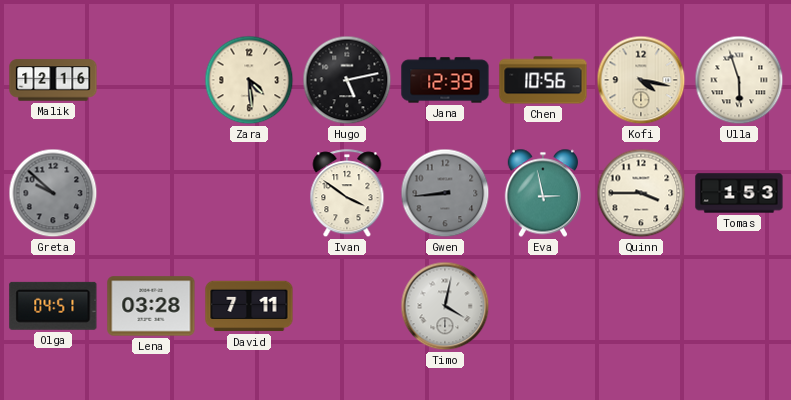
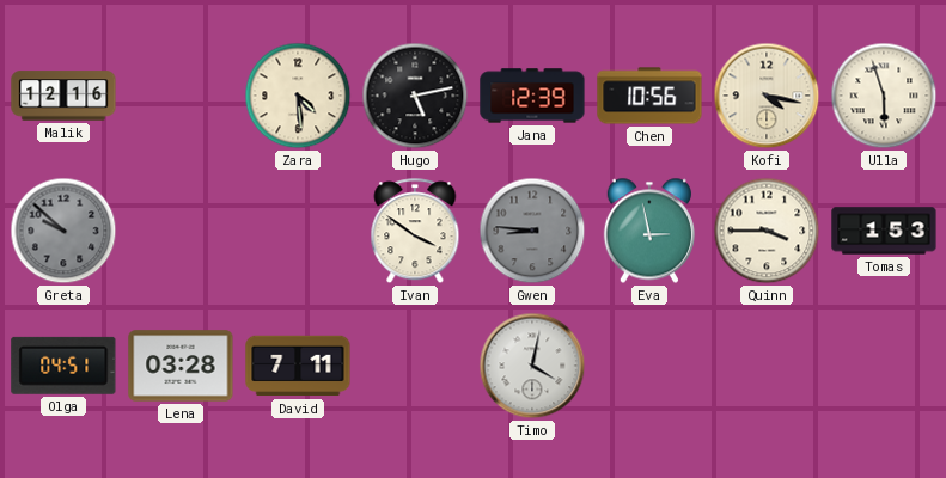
Gwen: 8:44 -> 8:46 (532, 231)
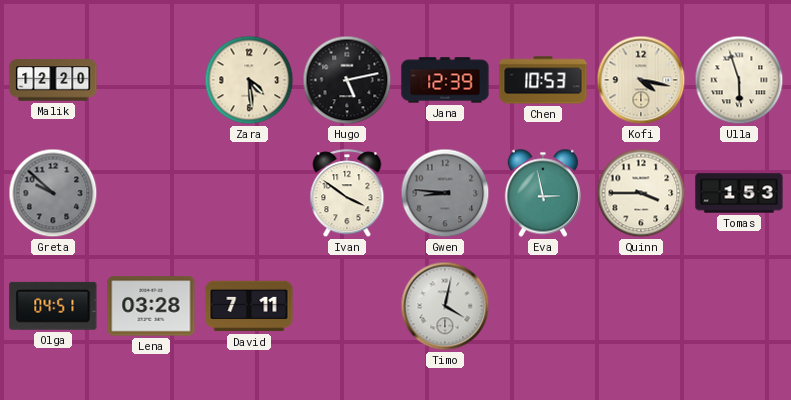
Malik: 12:16 -> 12:20 (53, 80)
Chen: 10:56 -> 10:53 (543, 80)
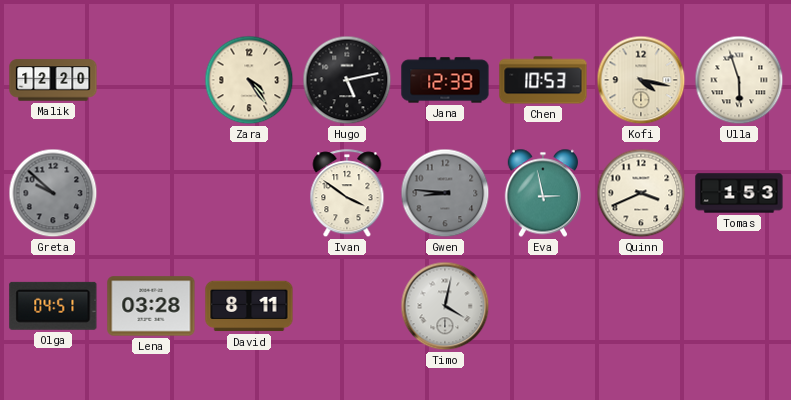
Zara: 4:29 -> 4:24 (249, 80)
Quinn: 3:45 -> 3:41 (641, 193)
David: 7:11 -> 8:11 (249, 306)
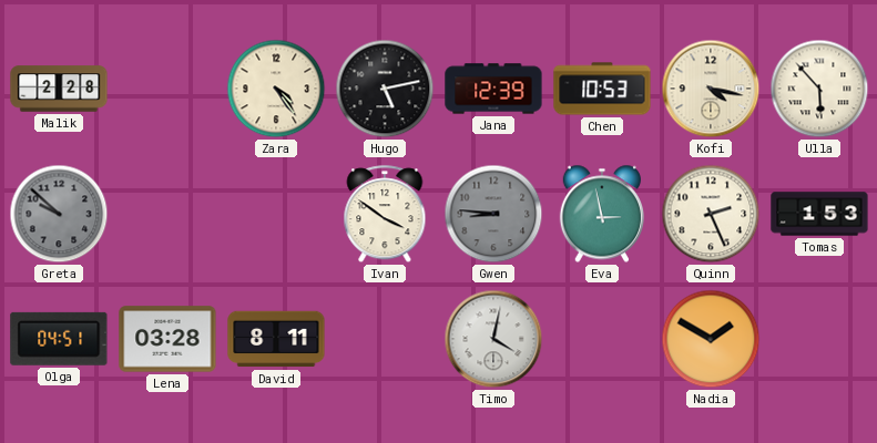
Malik: 12:20 -> 2:28 (59, 89)
Ulla: 5:57 -> 5:53 (819, 89)
Quinn: 3:41 -> 2:26 (711, 214)
Nadia: none -> 1:50 (711, 339)
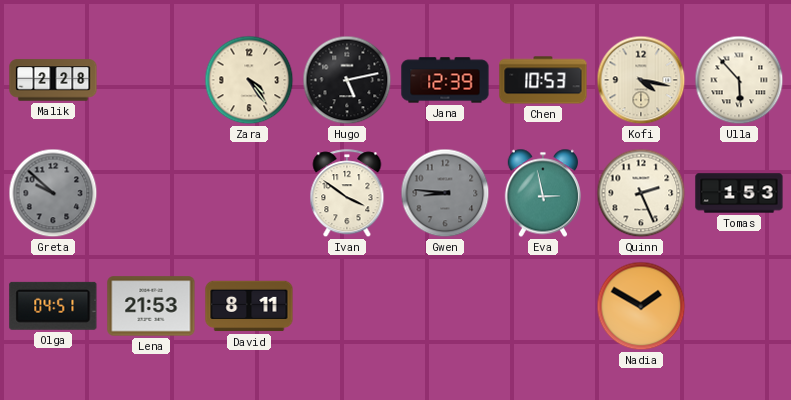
Lena: 03:28 -> 21:53 (151, 306)
Timo: 4:02 -> none (493, 339)
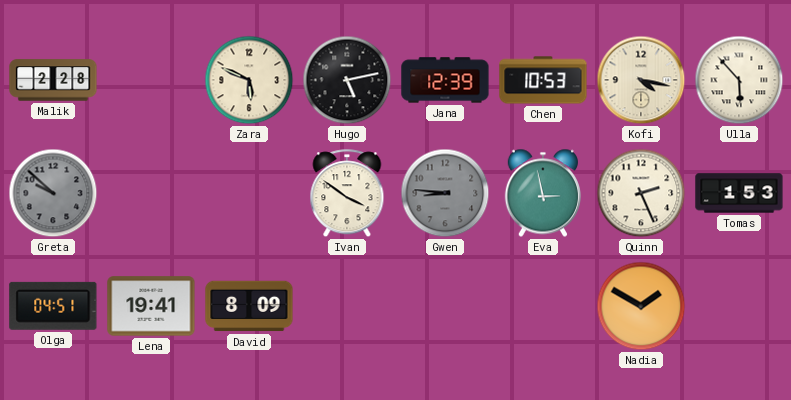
Zara: 4:24 -> 5:49 (249, 80)
Lena: 21:53 -> 19:41 (151, 306)
David: 8:11 -> 8:09 (249, 306)
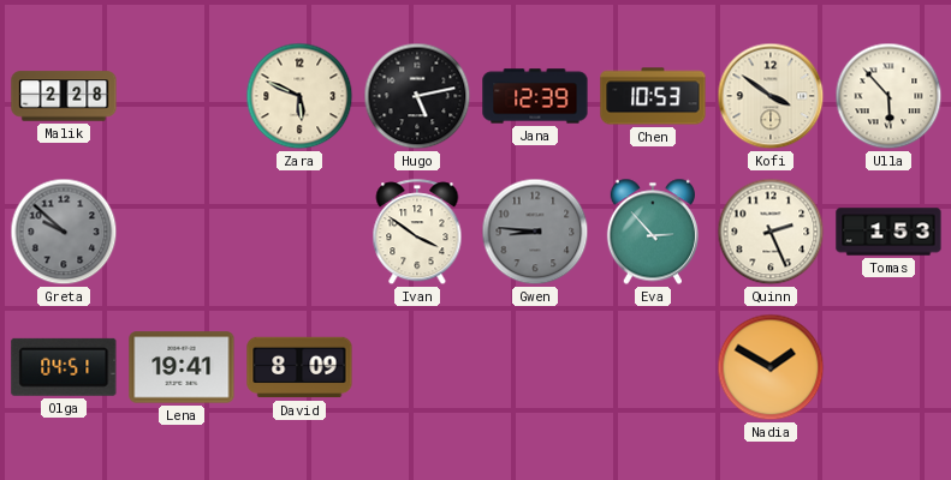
Kofi: 4:17 -> 3:51 (771, 96)
Eva: 2:58 -> 2:53 (652, 232)
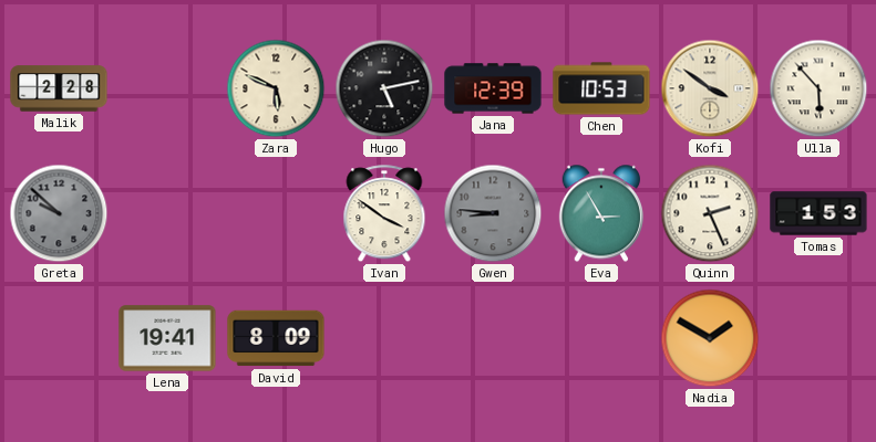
Eva: 2:53 -> 2:55 (600, 213)
Olga: 04:51 -> none (64, 367)
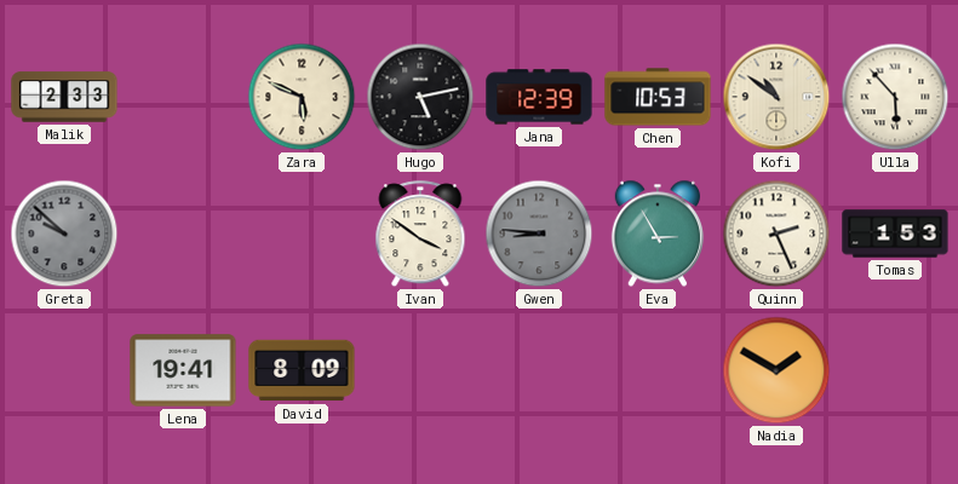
Malik: 2:28 -> 2:33 (64, 97)
Kofi: 3:51 -> 10:51 (776, 97)
